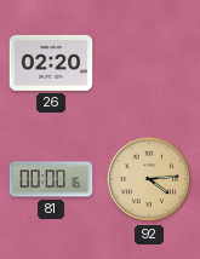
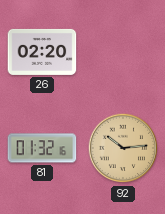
81: 00:00 -> 01:32 (42, 148)
92: 4:14 -> 10:14 (123, 148)
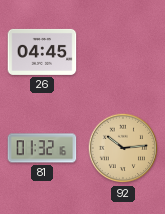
26: 02:20 -> 04:45 (42, 52)
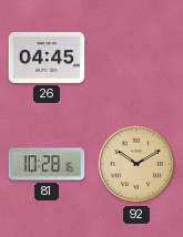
81: 01:32 -> 10:28 (47, 164)
92: 10:14 -> 10:10 (136, 164)
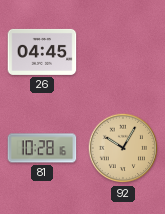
92: 10:10 -> 10:05 (123, 148)
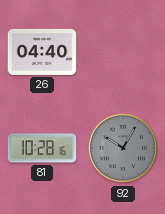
26: 04:45 -> 04:40 (42, 52)
92 dial: champagne -> grey (123, 148)
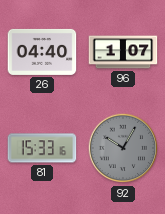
96: none -> 1:07 (123, 52)
81: 10:28 -> 15:33 (42, 148)
